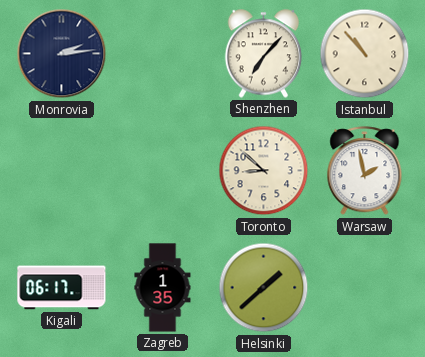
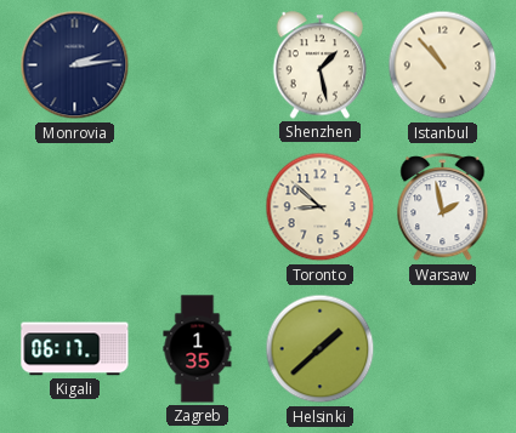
Shenzhen: 7:07 -> 1:28 (321, 65)
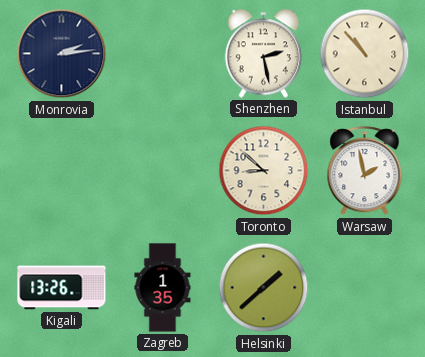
Shenzhen: 1:28 -> 2:28 (264, 54)
Kigali: 06:17 -> 13:26 (62, 288)
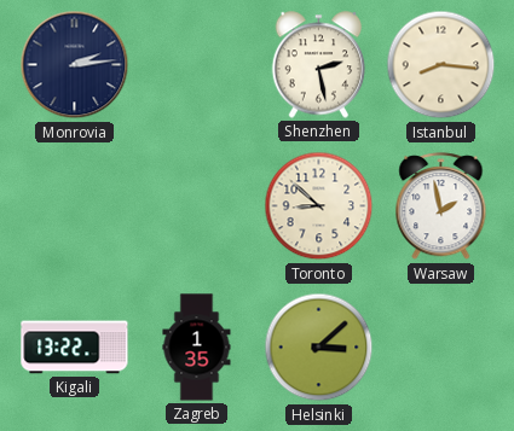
Istanbul: 10:53 -> 8:16 (441, 65)
Kigali: 13:26 -> 13:22 (75, 348)
Helsinki: 1:38 -> 3:08 (319, 348)
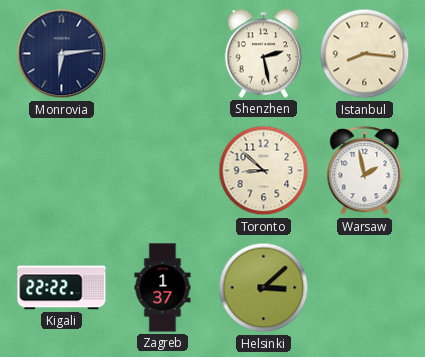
Monrovia: 2:14 -> 6:14 (62, 54)
Kigali: 13:22 -> 22:22 (62, 288)
Zagreb: 1:35 -> 1:37 (163, 288)
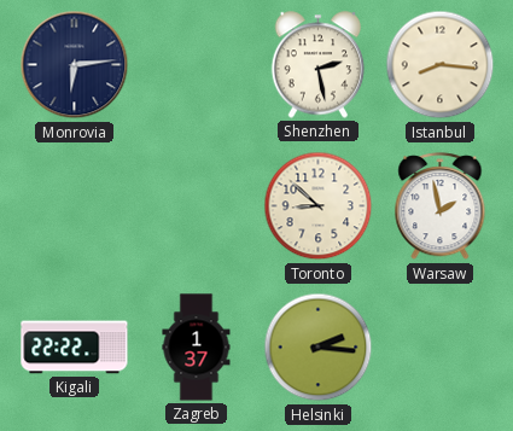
Helsinki: 3:08 -> 2:16 (319, 348)
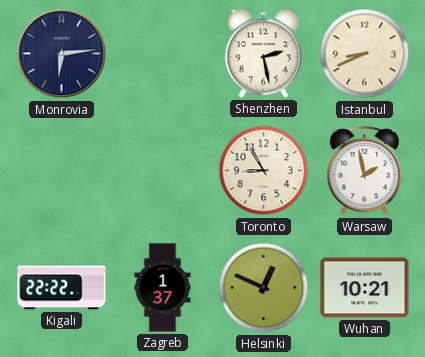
Istanbul: 8:16 -> 8:41 (365, 54)
Toronto: 8:52 -> 8:55 (264, 171)
Helsinki: 2:16 -> 12:49 (264, 288)
Wuhan: none -> 10:21 (365, 288)
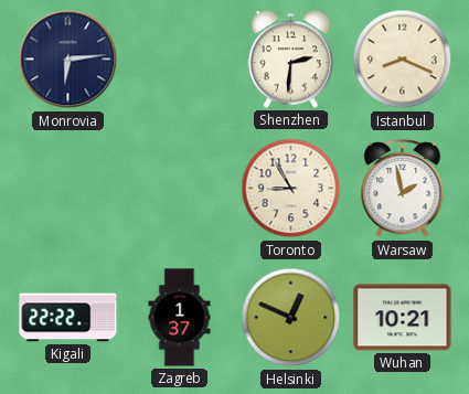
Shenzhen: 2:28 -> 2:31 (291, 60)
Istanbul: 8:41 -> 8:19 (403, 60)
